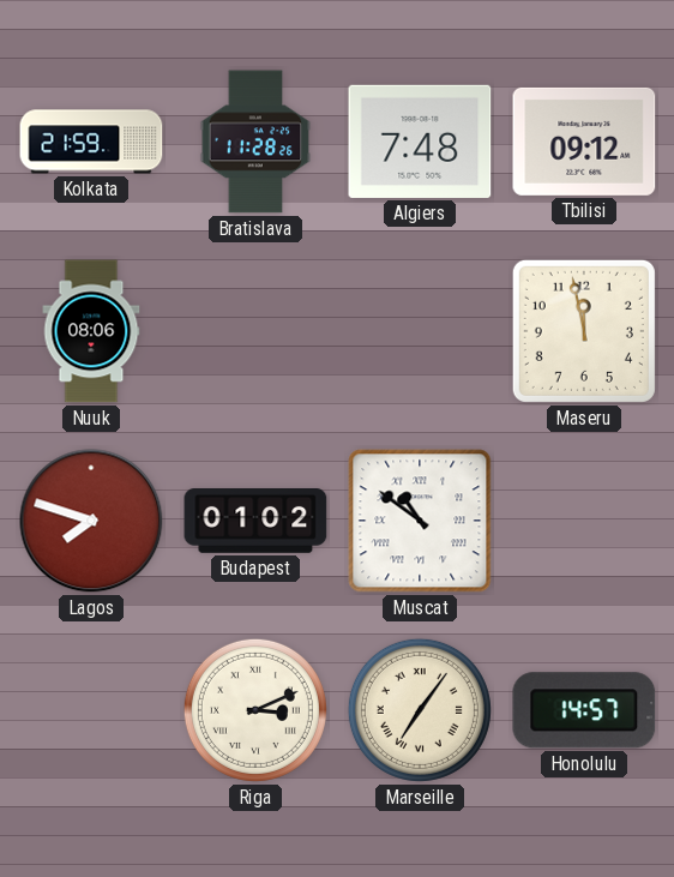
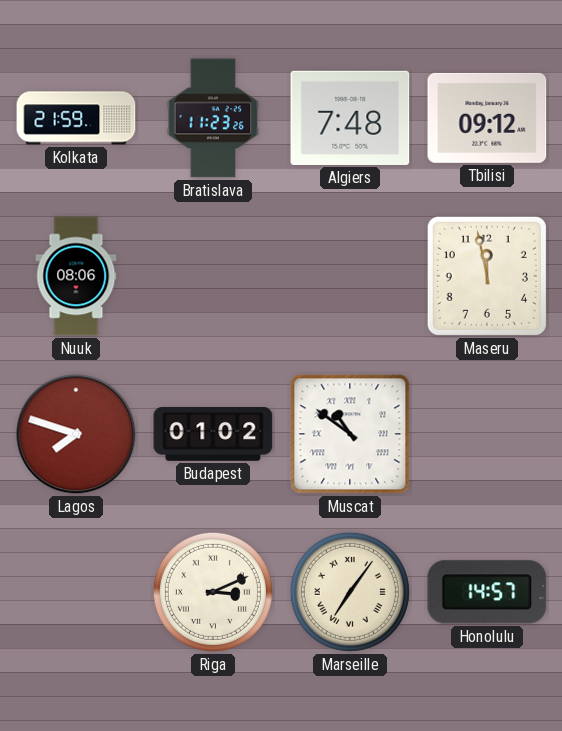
Bratislava: 11:28 -> 11:23 (213, 118)
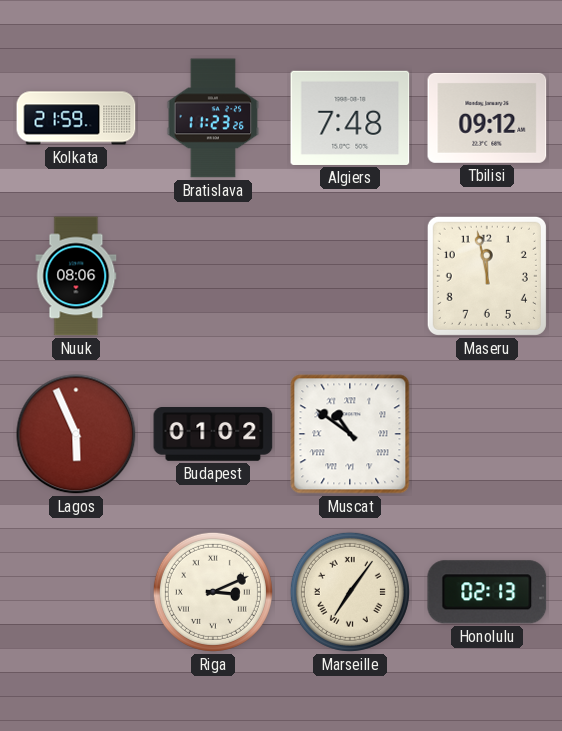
Lagos: 7:48 -> 5:56 (76, 434)
Honolulu: 14:57 -> 02:13 (487, 592)
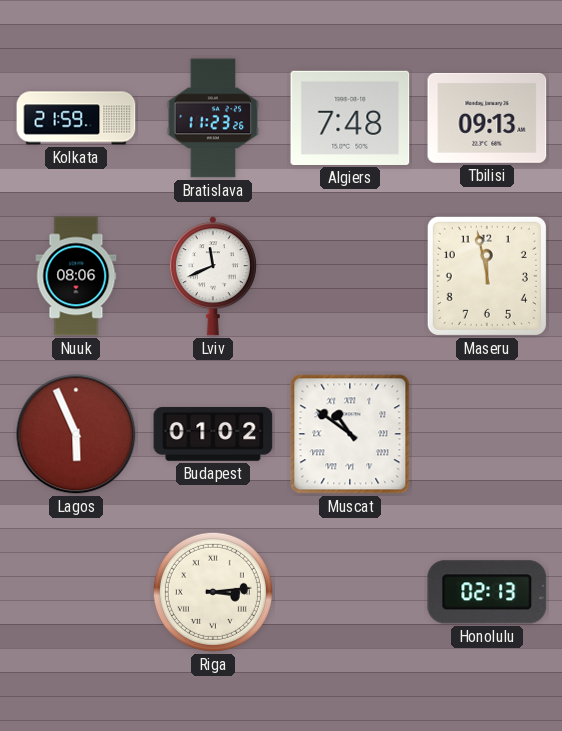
Tbilisi: 09:12 -> 09:13 (487, 118)
Lviv: none -> 11:41 (213, 276)
Riga: 3:11 -> 3:14 (213, 592)
Marseille: 7:06 -> none (350, 592)
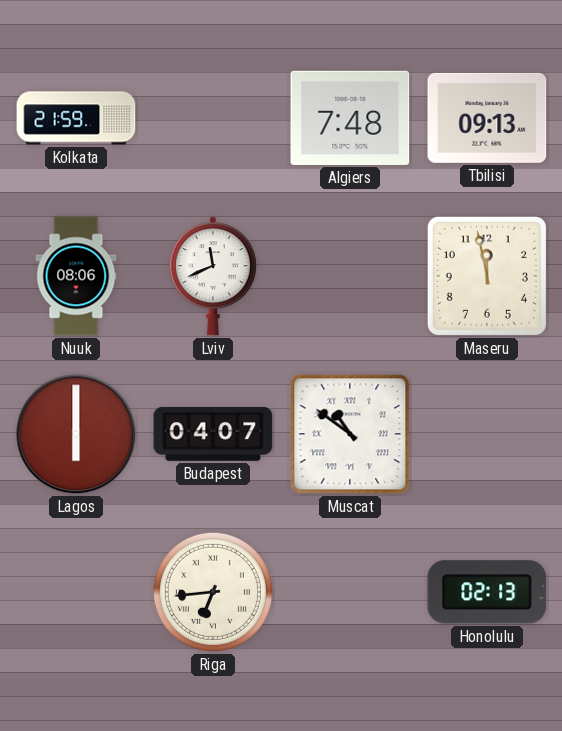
Bratislava: 11:23 -> none (213, 118)
Lagos: 5:56 -> 6:00 (76, 434)
Budapest: 01:02 -> 04:07 (213, 435)
Riga: 3:14 -> 6:44 (213, 592)
